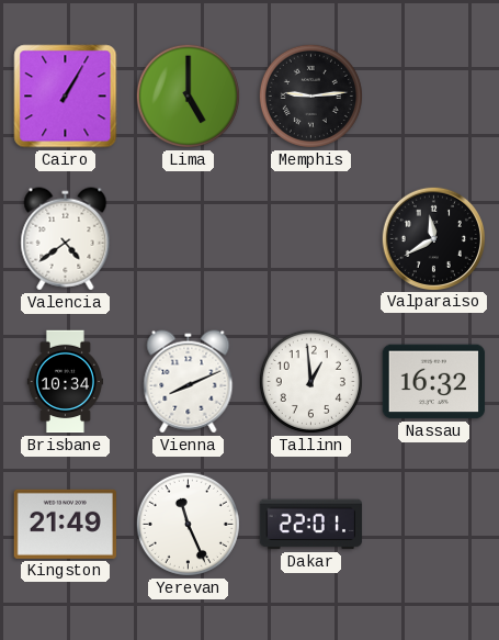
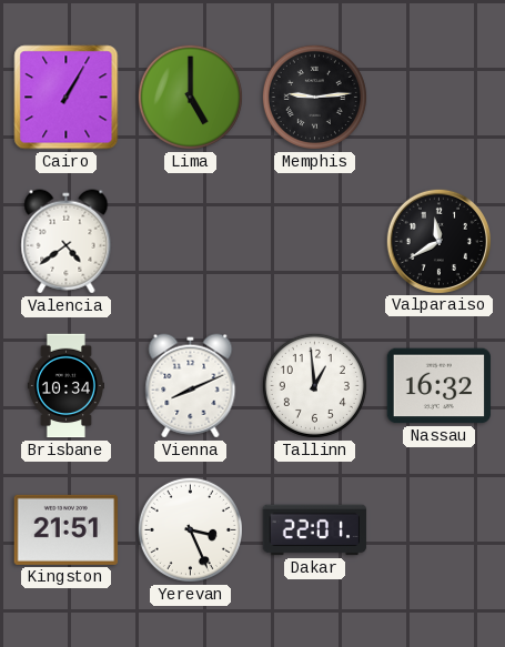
Kingston: 21:49 -> 21:51 (67, 529)
Yerevan: 11:26 -> 3:26 (190, 529)
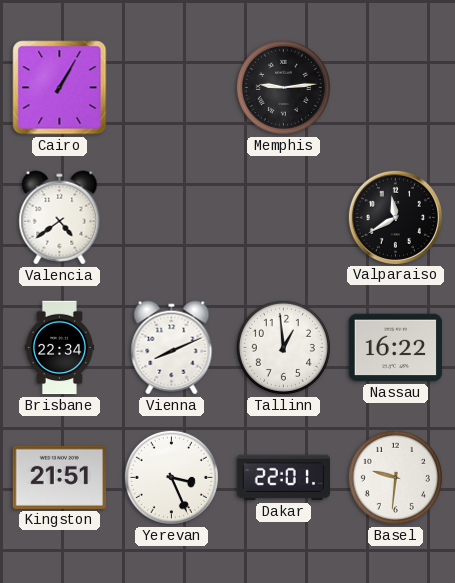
Lima: 5:00 -> none (190, 97)
Brisbane: 10:34 -> 22:34 (59, 348)
Nassau: 16:32 -> 16:22 (396, 348)
Basel: none -> 9:31 (395, 477)
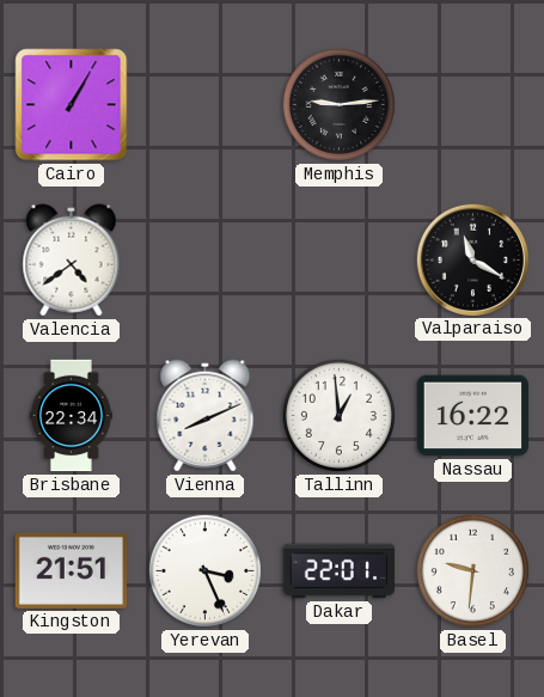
Valparaiso: 11:40 -> 11:20 (472, 259)
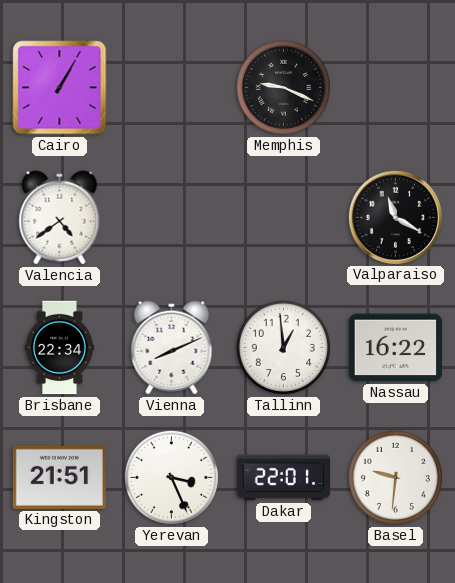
Memphis: 9:14 -> 9:19 (283, 87)
